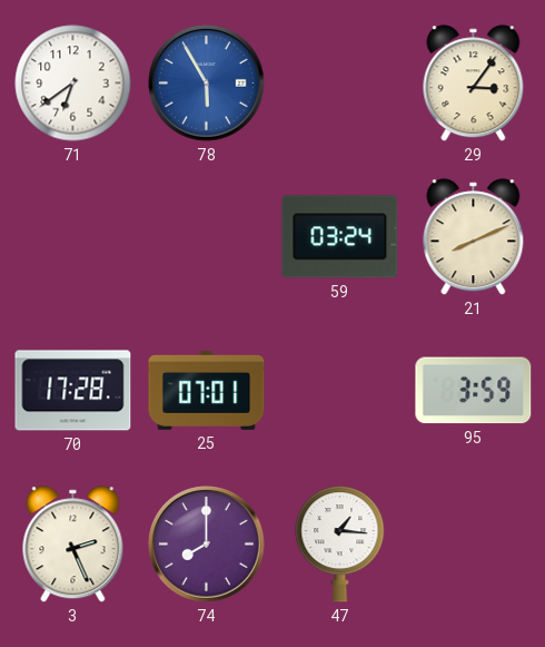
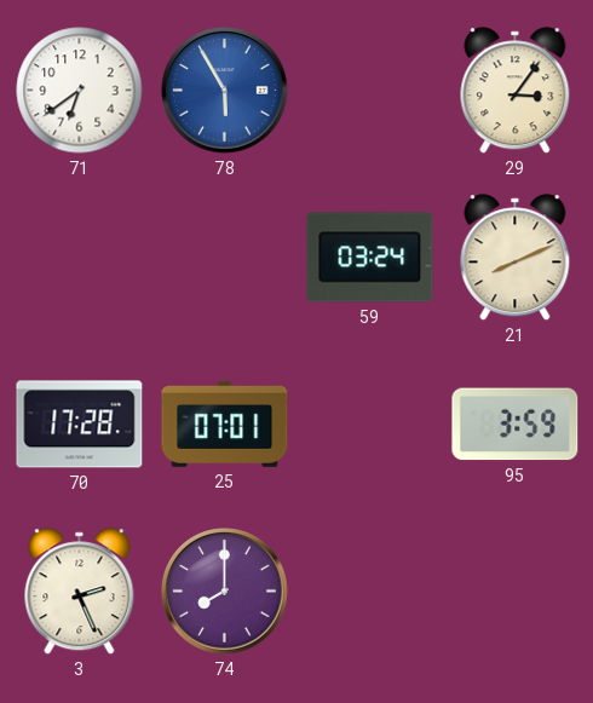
47: 1:16 -> none (340, 545)
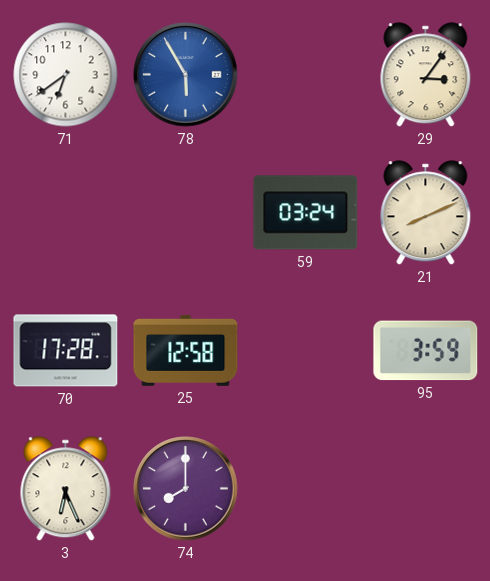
25: 07:01 -> 12:58 (186, 350)
3: 2:26 -> 6:26 (66, 489)
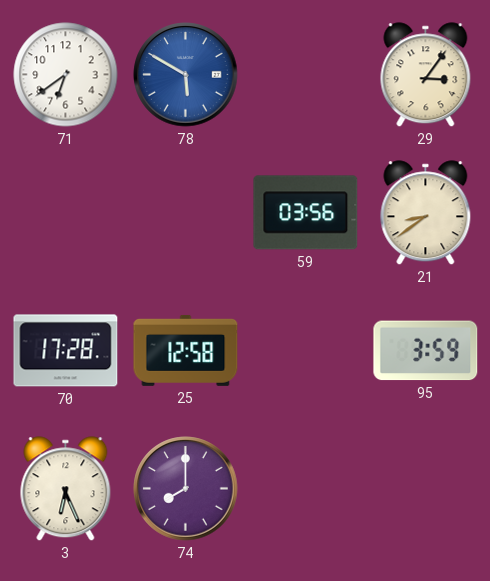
78: 5:55 -> 5:50 (186, 75)
59: 03:24 -> 03:56 (306, 213)
21: 8:11 -> 8:39 (426, 213)
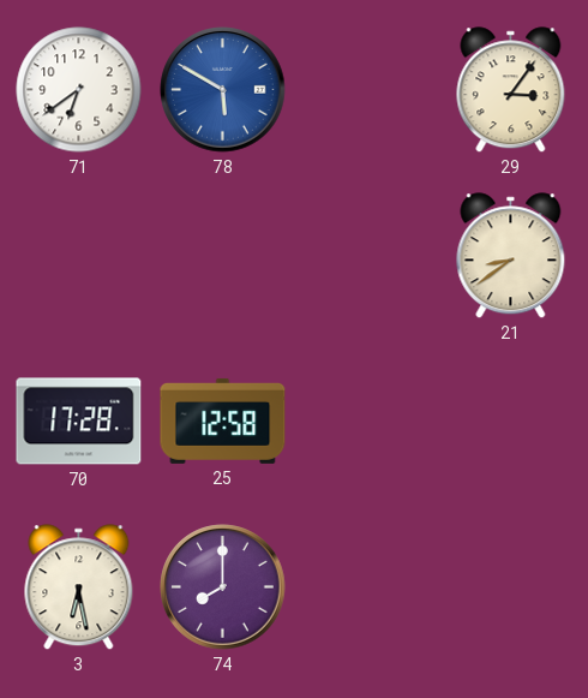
59: 03:56 -> none (306, 213)
95: 3:59 -> none (426, 351)
3: 6:26 -> 6:28 (79, 587)
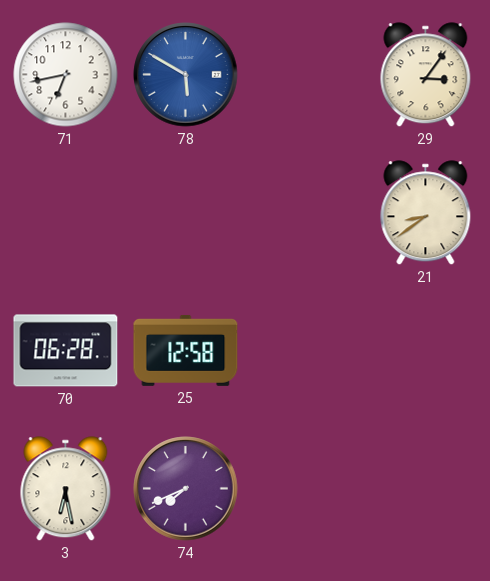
71: 6:39 -> 6:43 (66, 75)
70: 17:28 -> 06:28 (66, 351)
74: 8:00 -> 7:41 (186, 489)
